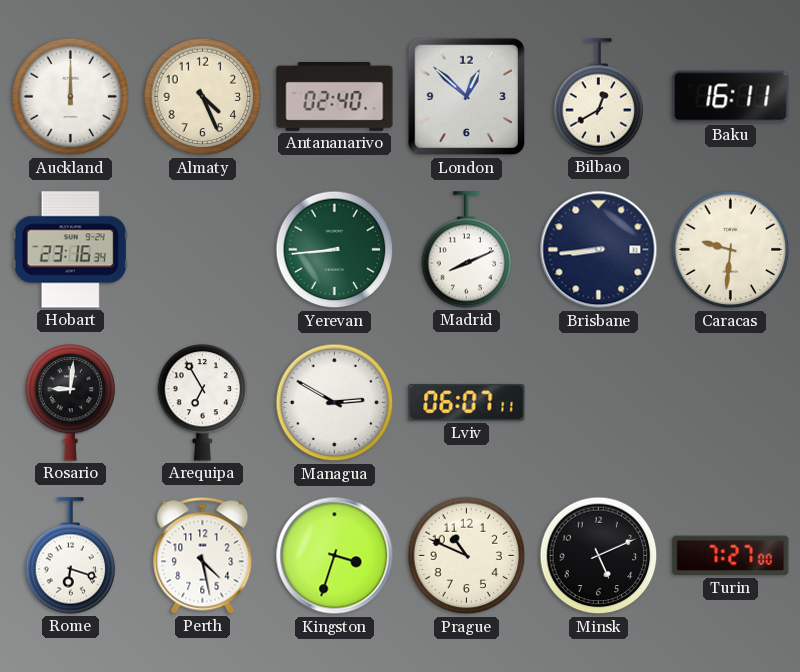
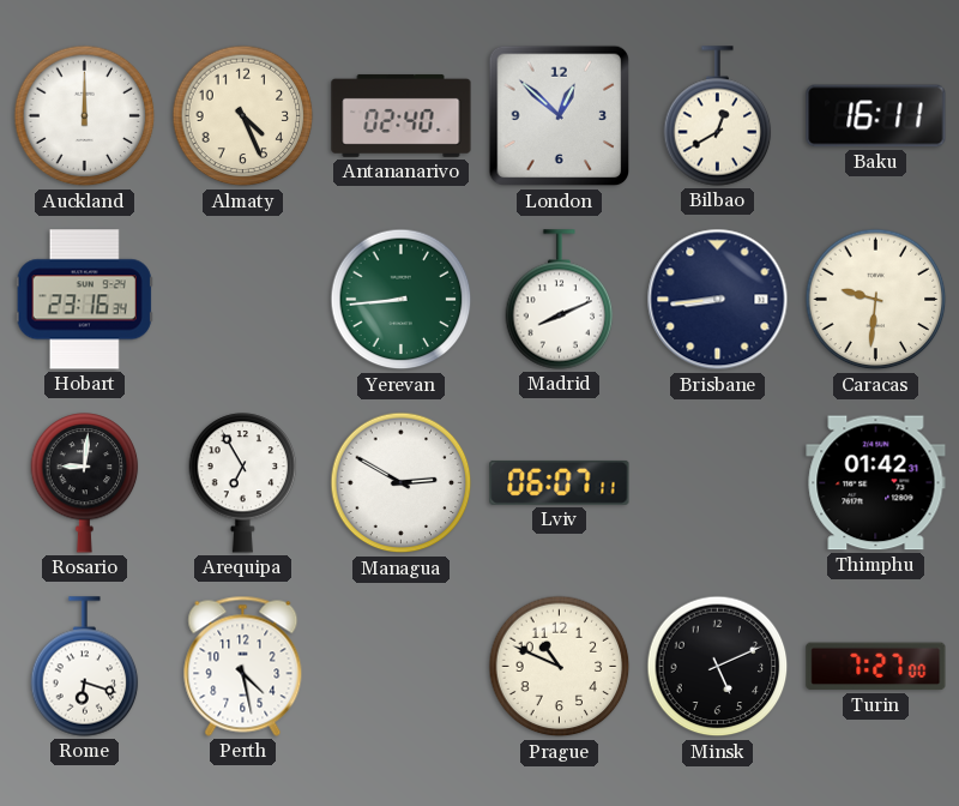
Thimphu: none -> 01:42 (876, 483)
Kingston: 3:33 -> none (335, 556)
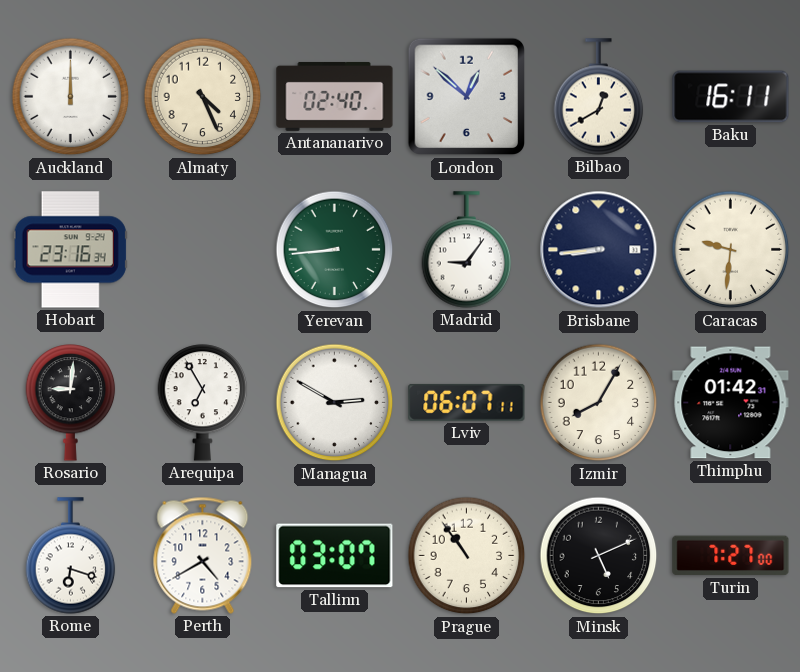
Madrid: 8:11 -> 9:06 (467, 250)
Izmir: none -> 8:05 (599, 403)
Perth: 4:28 -> 4:40 (203, 555)
Tallinn: none -> 03:07 (335, 556)
Prague: 10:49 -> 10:54 (467, 556)
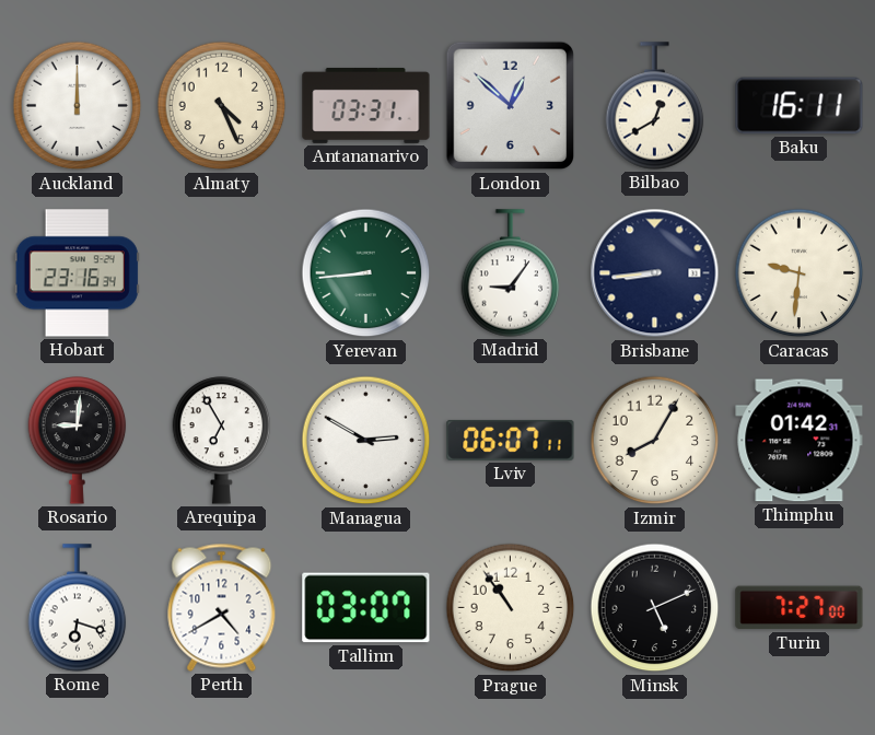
Antananarivo: 02:40 -> 03:31 (366, 105)
